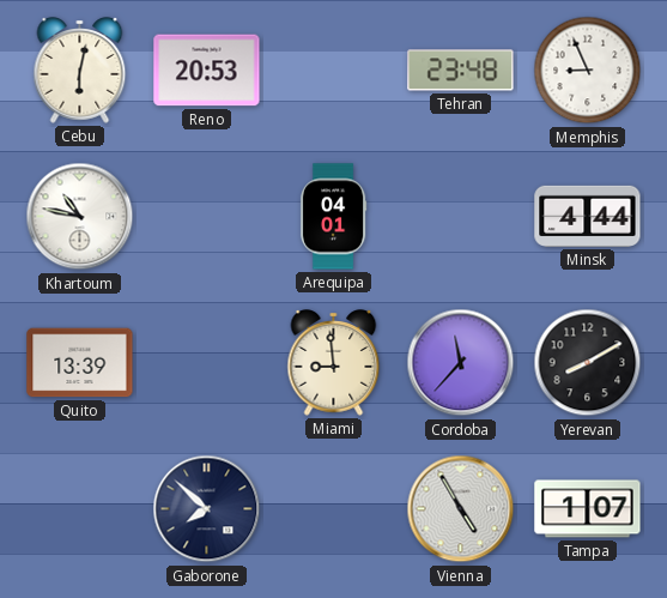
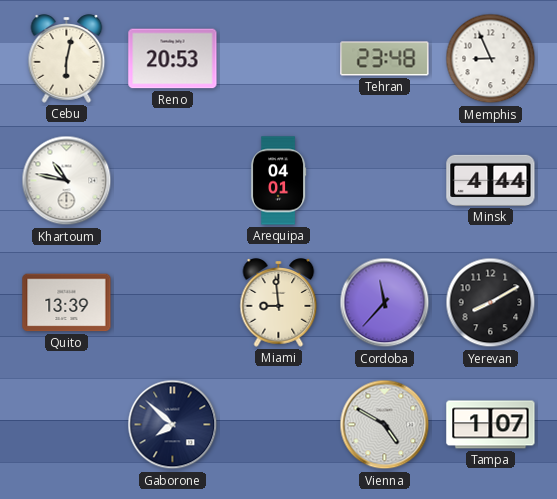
Vienna: 4:55 -> 4:50 (385, 425)
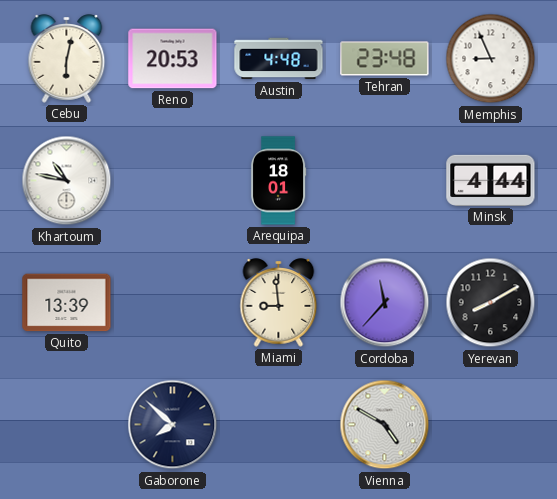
Austin: none -> 4:48 (279, 59)
Arequipa: 04:01 -> 18:01 (278, 181)
Tampa: 1:07 -> none (491, 425)
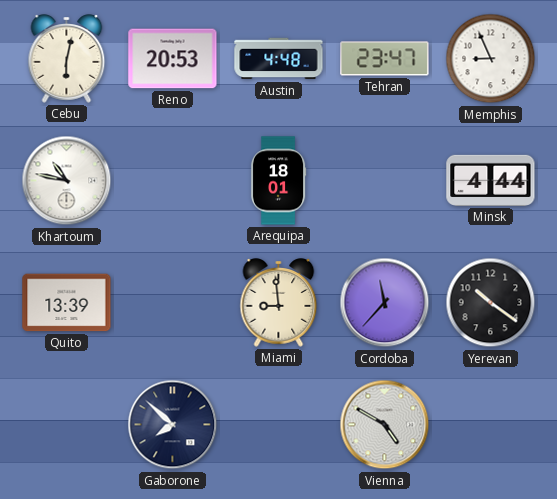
Tehran: 23:48 -> 23:47 (385, 59)
Yerevan: 8:10 -> 10:21 (491, 303)
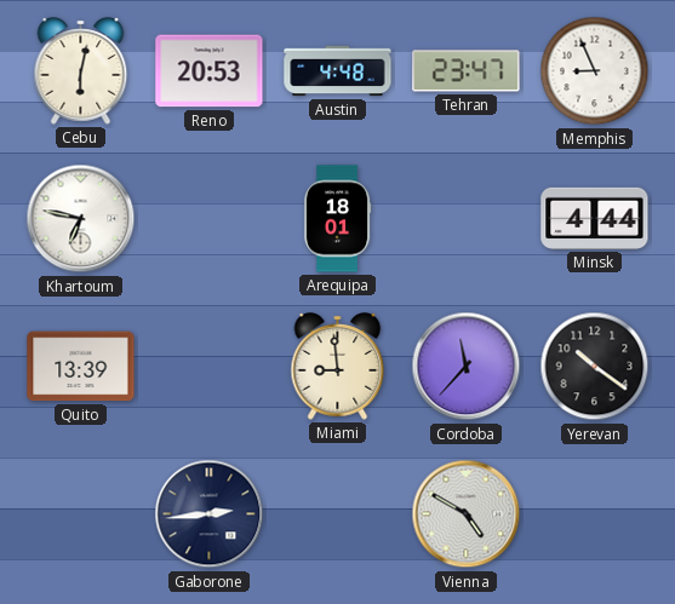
Khartoum: 10:47 -> 6:47 (81, 219)
Gaborone: 7:52 -> 2:44 (210, 514)
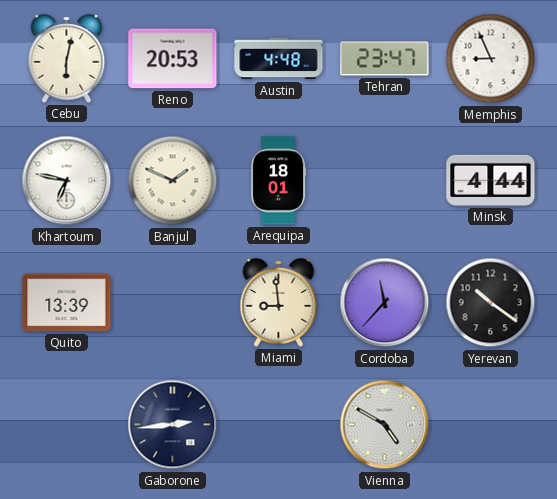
Banjul: none -> 1:49 (173, 181)
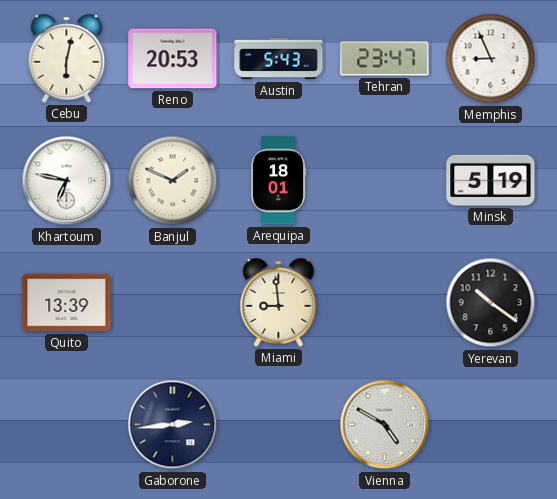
Austin: 4:48 -> 5:43 (279, 59)
Minsk: 4:44 -> 5:19 (491, 180)
Cordoba: 11:37 -> none (385, 303)
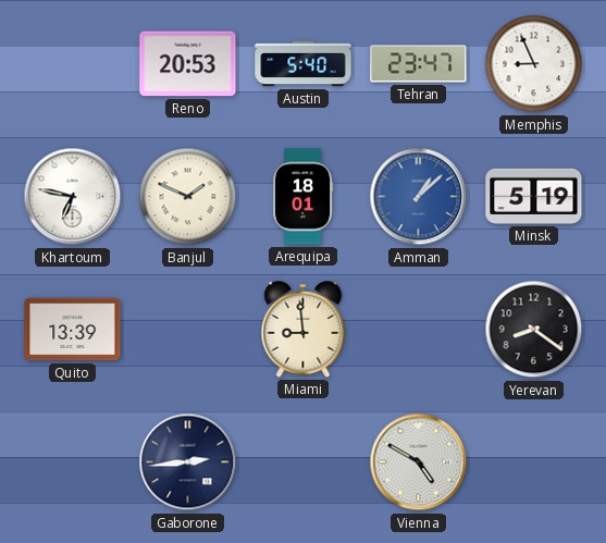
Cebu: 6:02 -> none (67, 59)
Austin: 5:43 -> 5:40 (304, 64)
Amman: none -> 1:08 (419, 197)
Yerevan: 10:21 -> 8:21 (534, 330)
